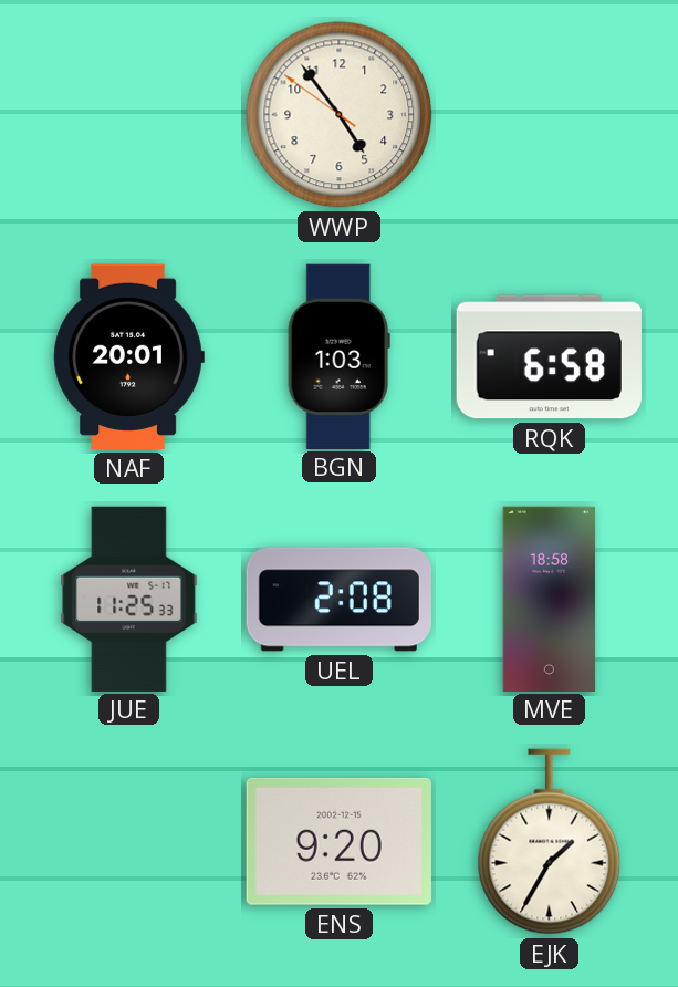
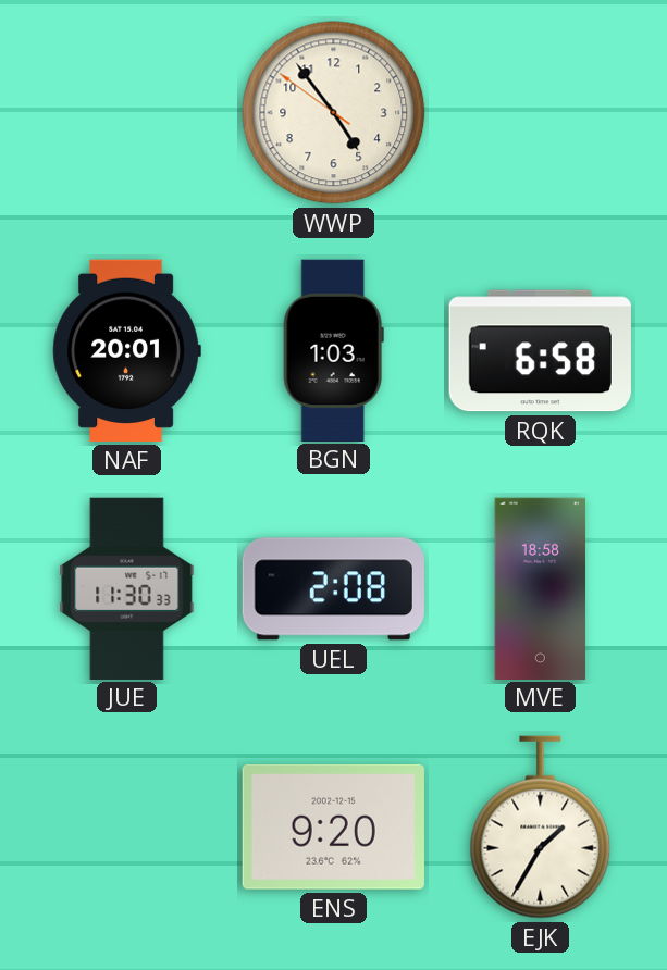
JUE: 11:25 -> 11:30 (127, 588)
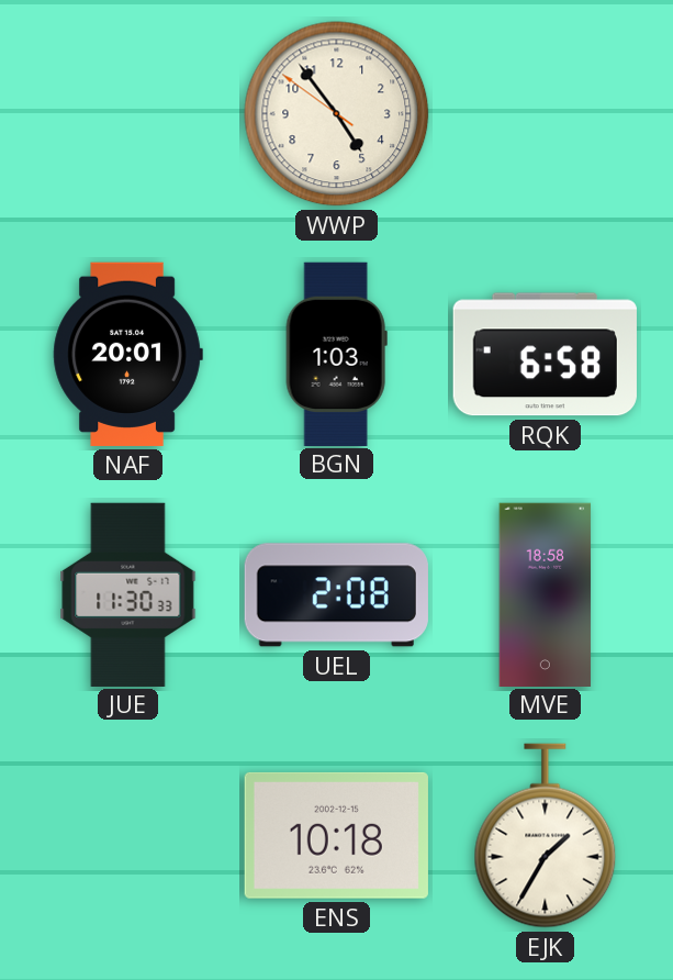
ENS: 9:20 -> 10:18 (336, 835)
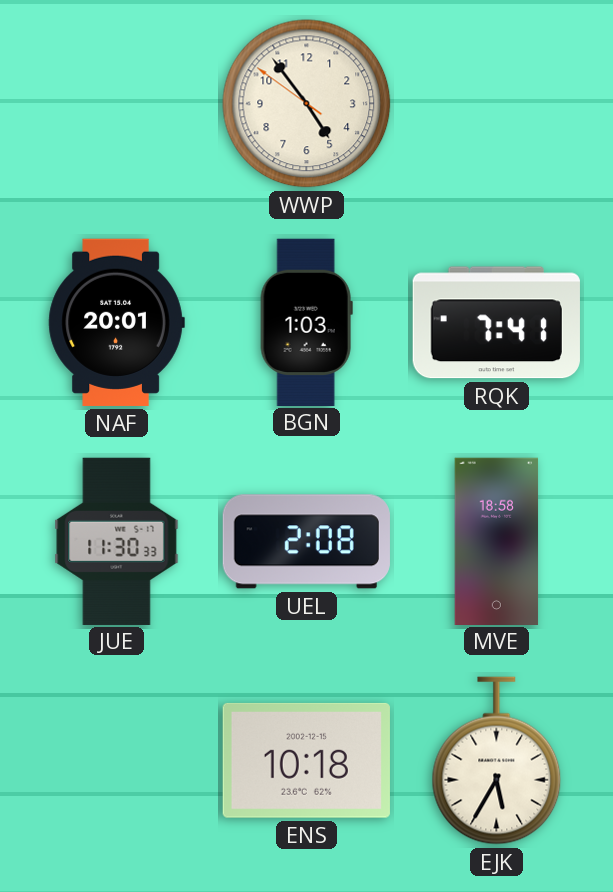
RQK: 6:58 -> 7:41 (496, 323)
EJK: 1:35 -> 5:35 (497, 761)
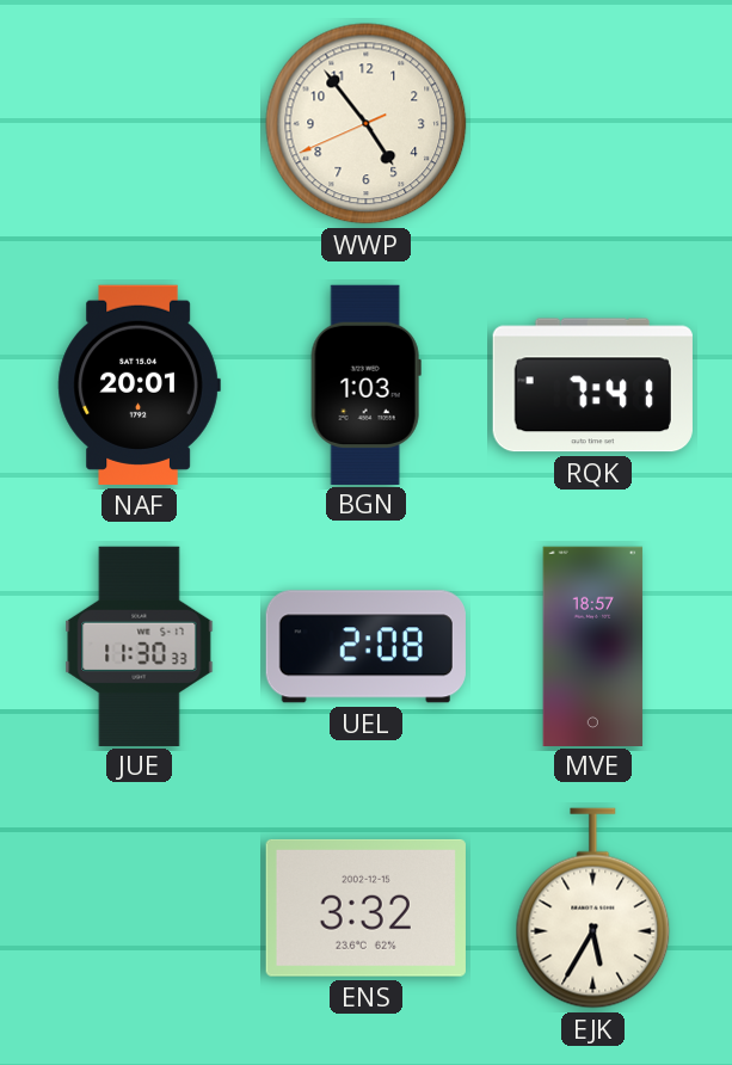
WWP: 4:53:51 -> 4:53:41 (367, 124)
MVE: 18:58 -> 18:57 (593, 646)
ENS: 10:18 -> 3:32 (365, 907)
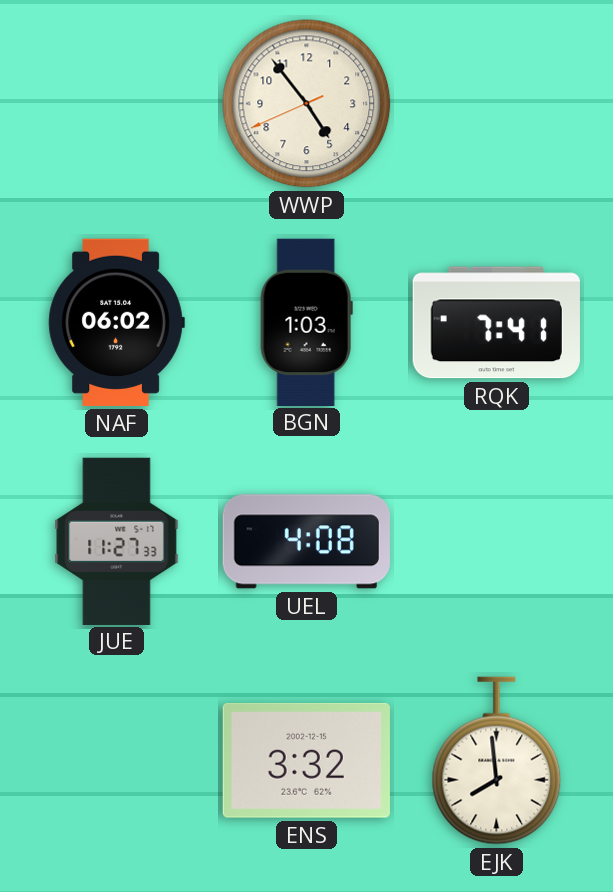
NAF: 20:01 -> 06:02 (116, 322)
JUE: 11:30 -> 11:27 (117, 541)
UEL: 2:08 -> 4:08 (306, 542)
MVE: 18:57 -> none (593, 646)
EJK: 5:35 -> 7:59 (497, 761)
